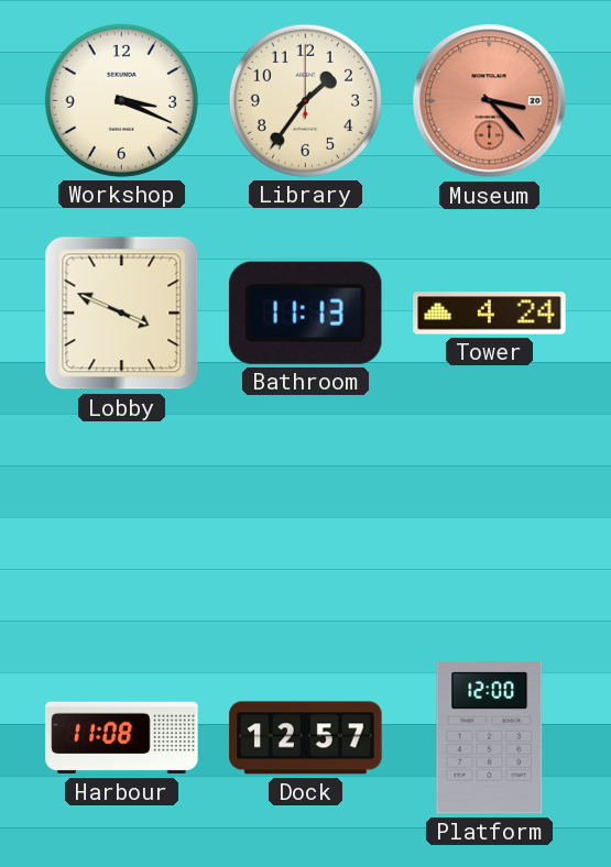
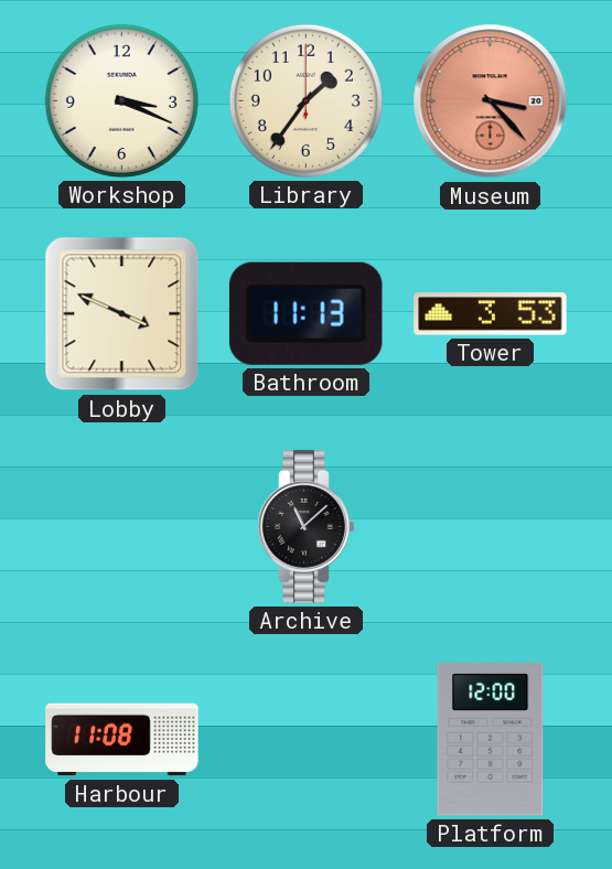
Tower: 4:24 -> 3:53 (491, 314)
Archive: none -> 11:08 (307, 527)
Dock: 12:57 -> none (306, 738)
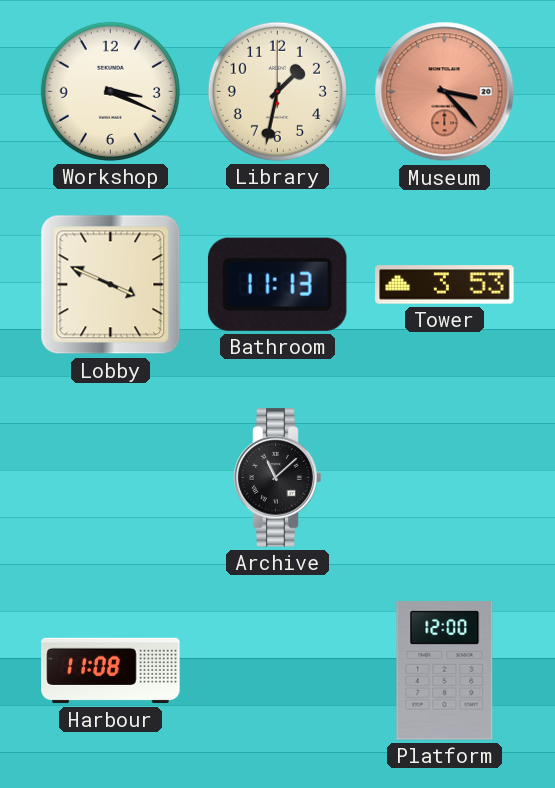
Library: 1:36 -> 1:32 (277, 91)
